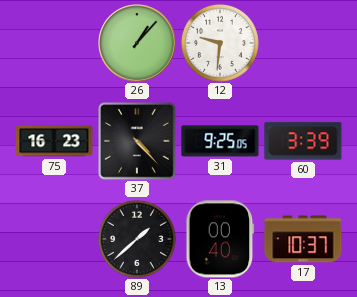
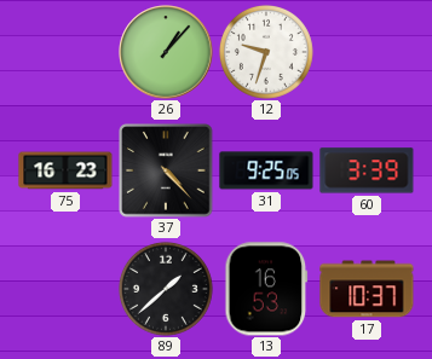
12: 9:31 -> 9:33 (266, 52)
13: 00:40 -> 16:53 (266, 289)
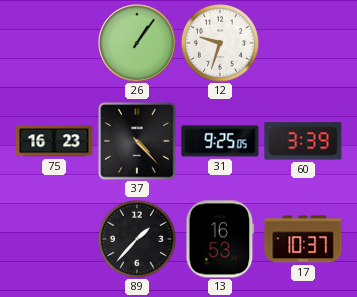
26: 1:07 -> 1:06 (137, 43)
89: 1:38 -> 1:37 (137, 239)
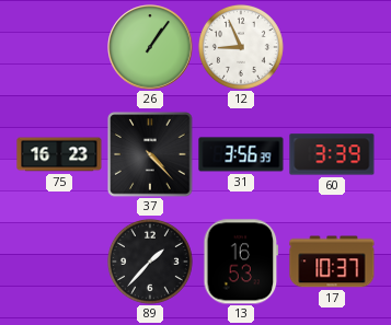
12: 9:33 -> 8:56 (241, 47)
31: 9:25 -> 3:56 (241, 154)
